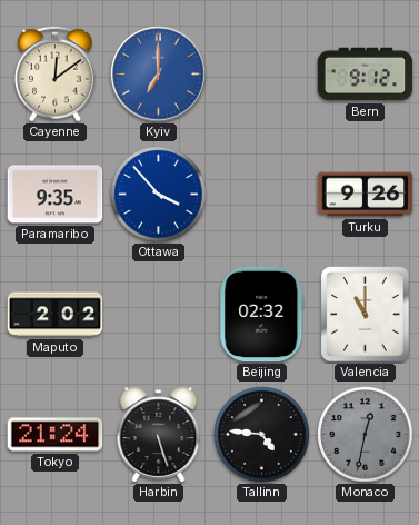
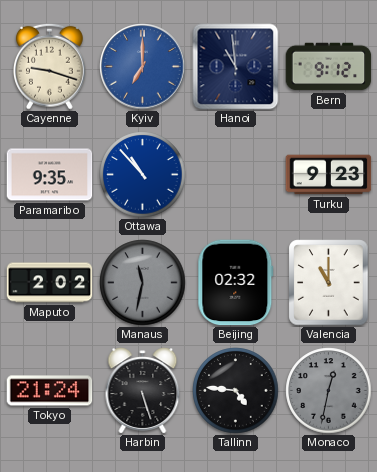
Cayenne: 12:09 -> 9:18 (50, 66)
Hanoi: none -> 10:59 (236, 67)
Ottawa: 3:53 -> 10:53 (143, 175)
Turku: 9:26 -> 9:23 (329, 175)
Manaus: none -> 11:32 (143, 283)
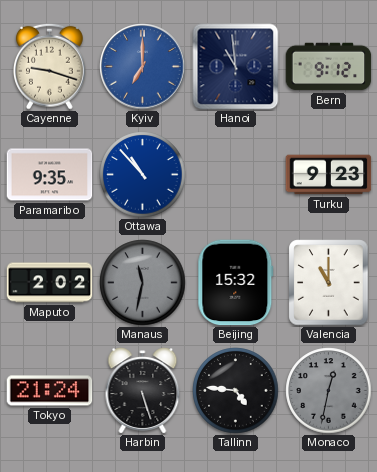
Beijing: 02:32 -> 15:32 (236, 283)
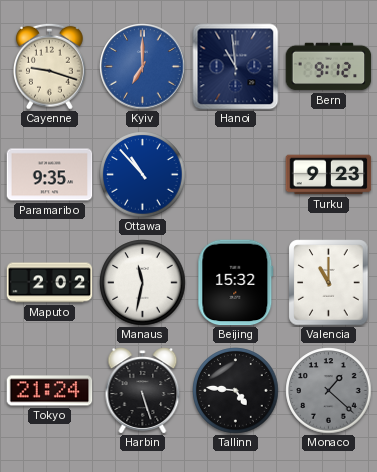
Manaus dial: grey -> white (143, 283)
Monaco: 12:32 -> 1:22 (329, 391)
